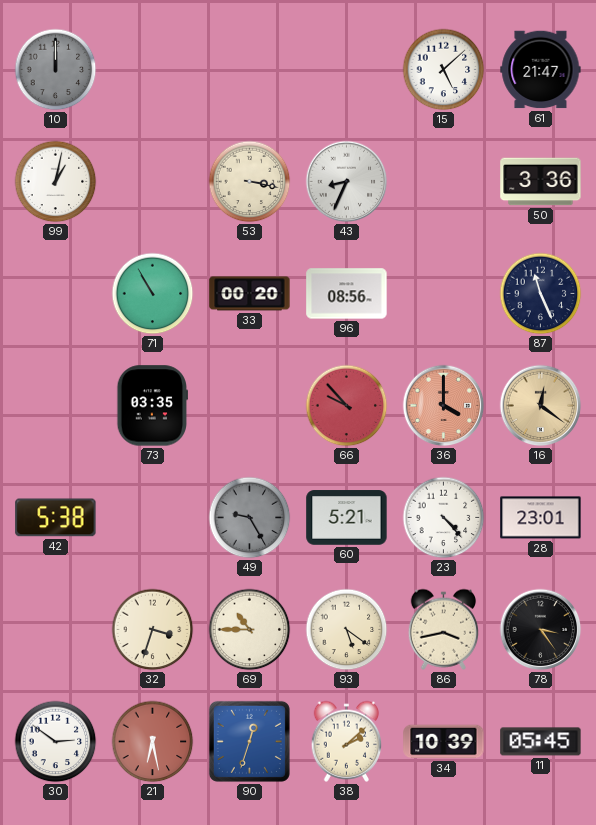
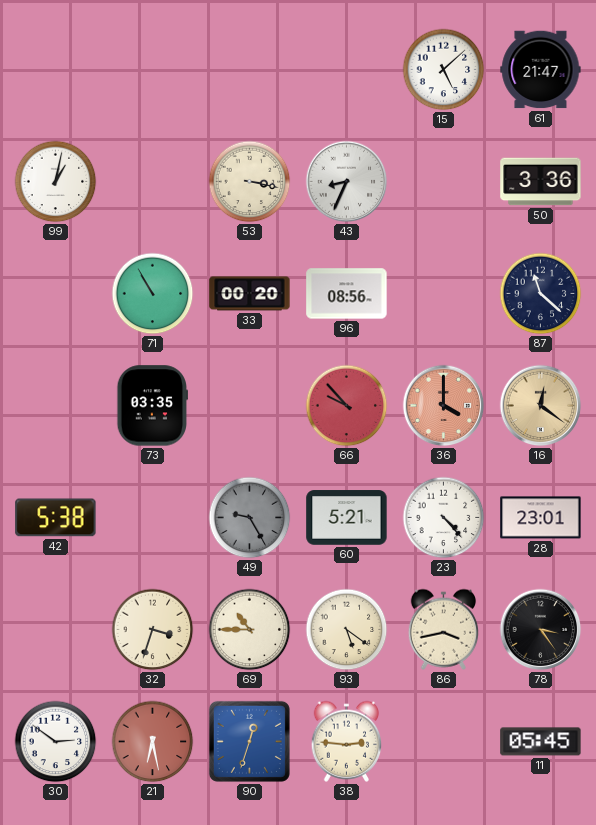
10: 12:00 -> none (56, 70)
87: 11:26 -> 11:22 (541, 294)
38: 2:08 -> 2:46 (347, 741)
34: 10:39 -> none (444, 742)
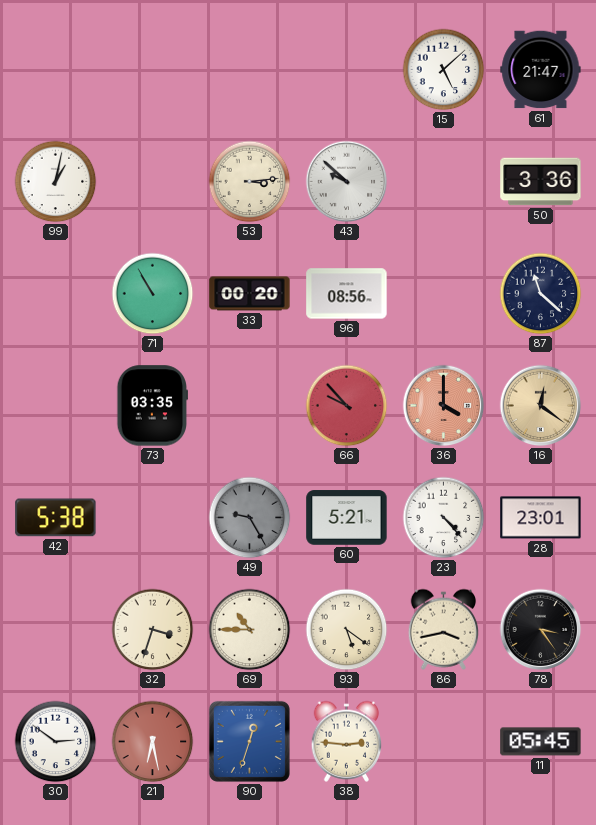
53: 3:17 -> 3:14 (250, 182)
43: 8:34 -> 9:52 (347, 182)
